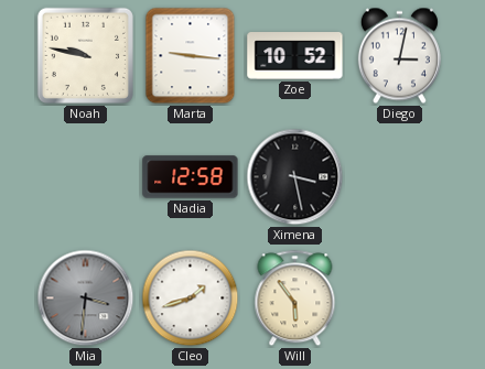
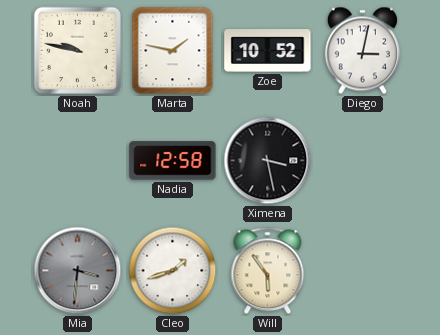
Marta: 9:16 -> 1:47 (173, 51)
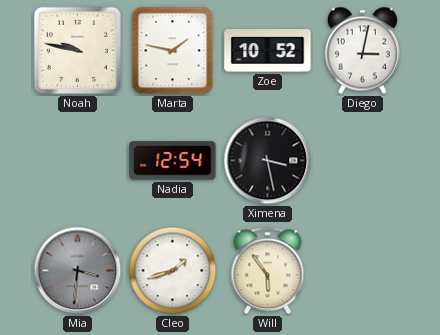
Nadia: 12:58 -> 12:54 (173, 161)
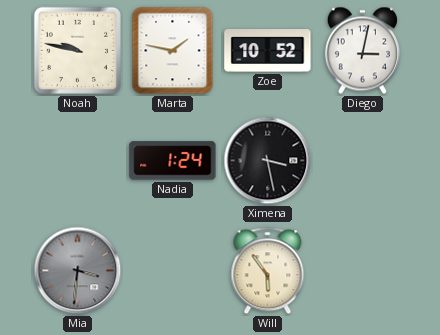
Nadia: 12:54 -> 1:24 (173, 161)
Cleo: 1:42 -> none (173, 271)
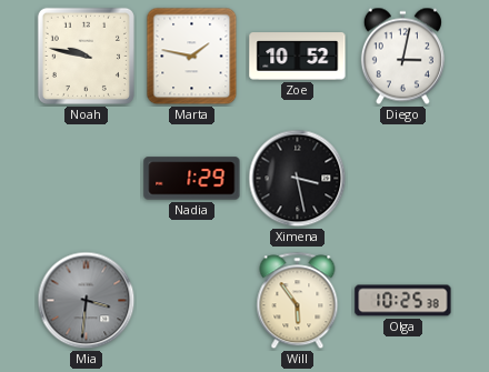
Nadia: 1:24 -> 1:29 (192, 179)
Olga: none -> 10:25 (403, 301)
